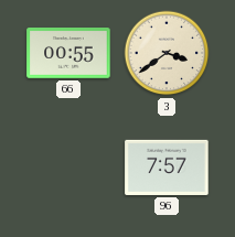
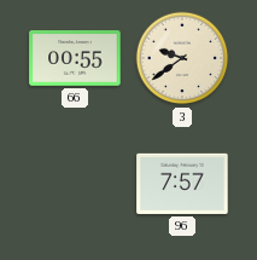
3: 3:39 -> 9:39 (182, 58)
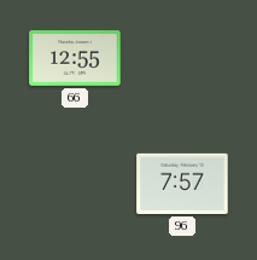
66: 00:55 -> 12:55 (75, 59)
3: 9:39 -> none (182, 58)
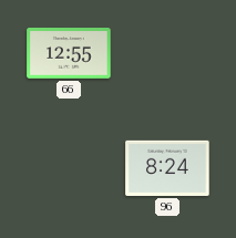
96: 7:57 -> 8:24 (167, 168)
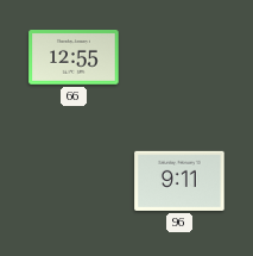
96: 8:24 -> 9:11 (179, 181)
